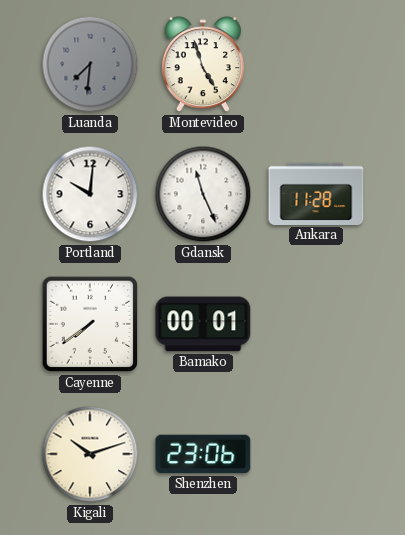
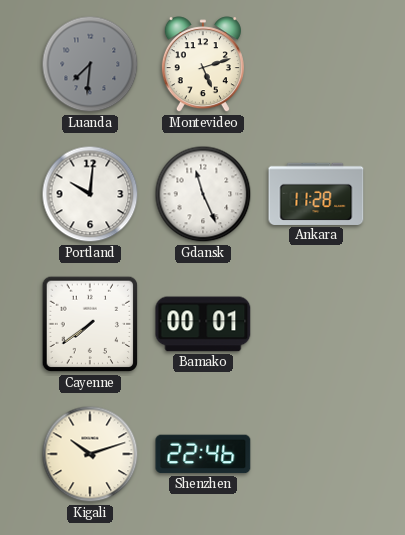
Montevideo: 4:57 -> 5:12 (203, 65)
Shenzhen: 23:06 -> 22:46 (203, 454)
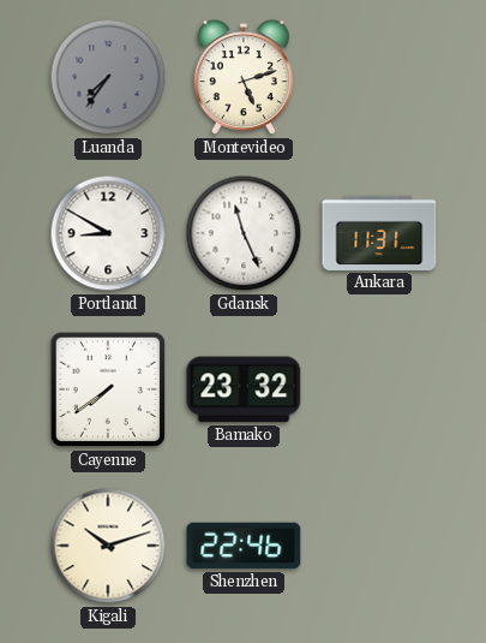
Luanda: 7:31 -> 7:36 (108, 77)
Portland: 10:01 -> 8:50 (108, 233)
Ankara: 11:28 -> 11:31 (379, 233)
Bamako: 00:01 -> 23:32 (244, 389)
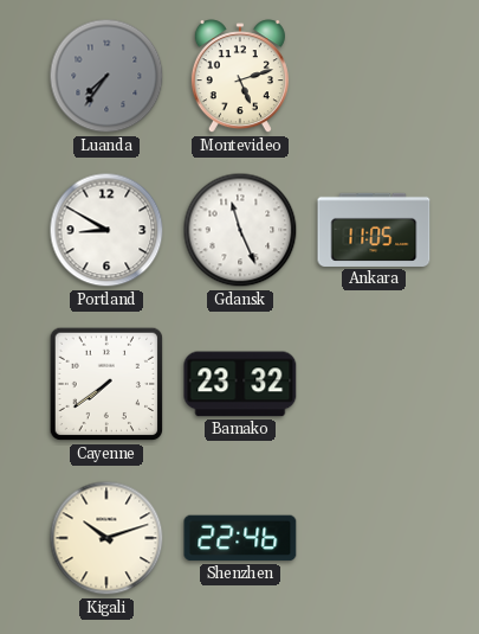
Ankara: 11:31 -> 11:05 (374, 230)
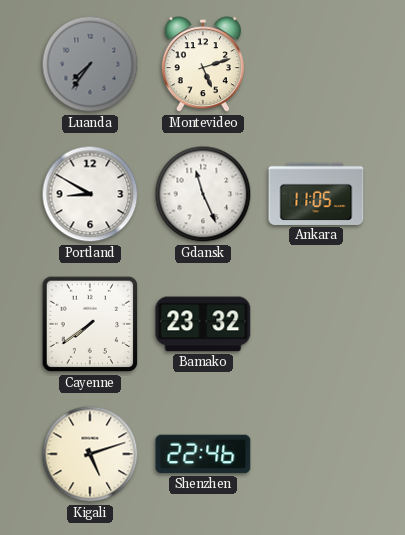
Kigali: 10:12 -> 5:12 (90, 454)
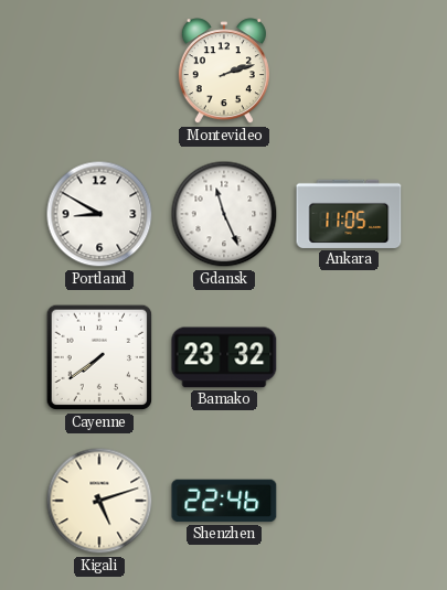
Luanda: 7:36 -> none (90, 64)
Montevideo: 5:12 -> 2:12 (224, 72)
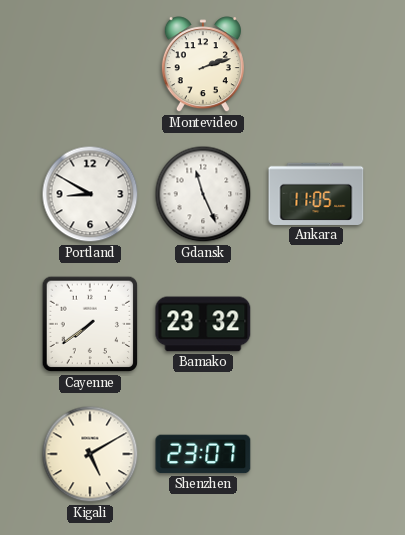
Kigali: 5:12 -> 5:10 (90, 454)
Shenzhen: 22:46 -> 23:07 (203, 454)
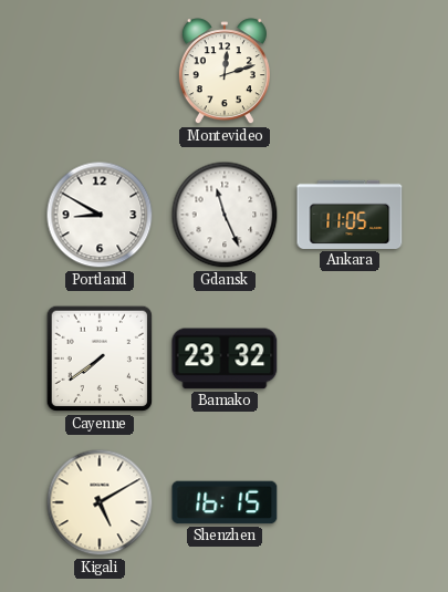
Montevideo: 2:12 -> 12:12 (225, 72)
Shenzhen: 23:07 -> 16:15 (225, 502)
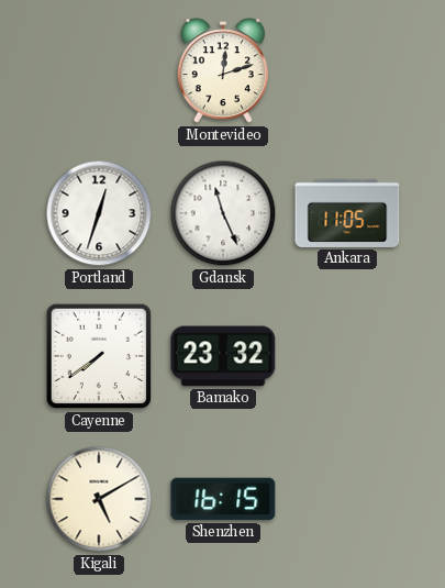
Portland: 8:50 -> 12:33 (99, 213)
